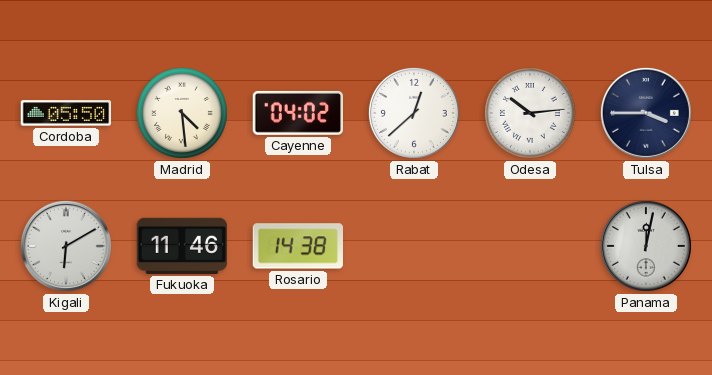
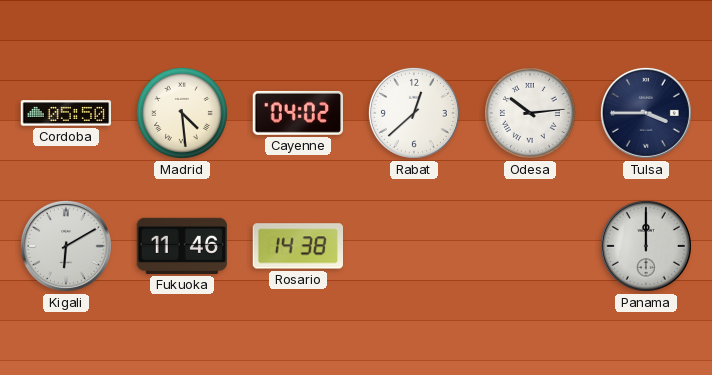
Panama: 12:02 -> 12:00 (646, 246)
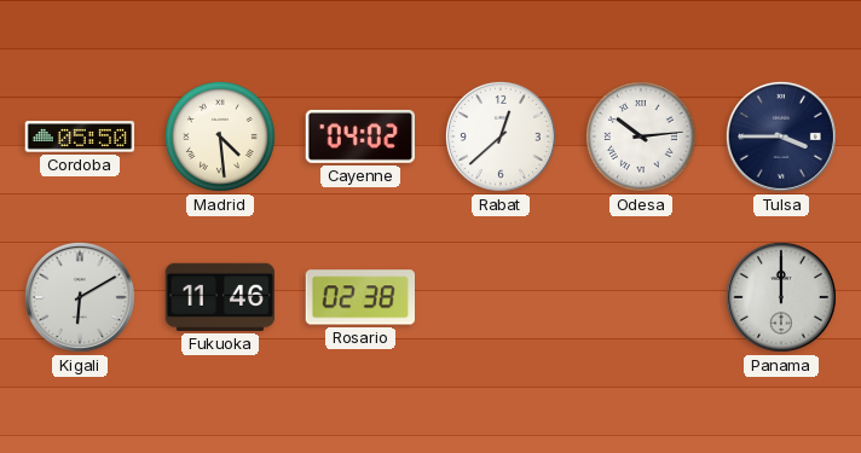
Rosario: 14:38 -> 02:38 (359, 297)
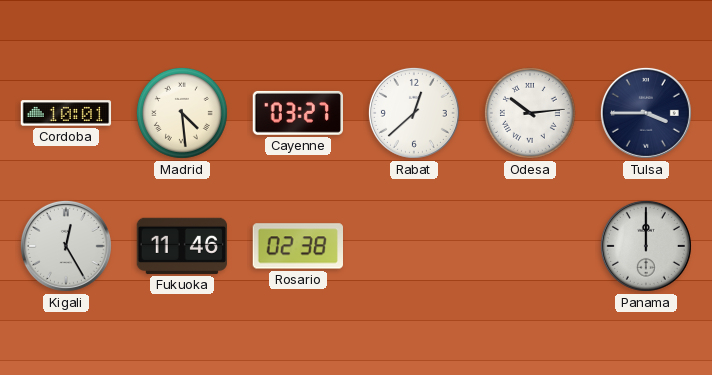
Cordoba: 05:50 -> 10:01 (66, 113)
Cayenne: 04:02 -> 03:27 (297, 113)
Kigali: 6:10 -> 12:25 (66, 246)
